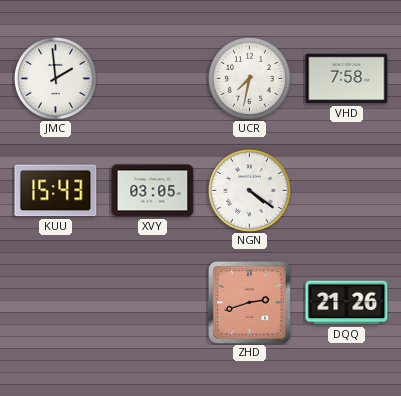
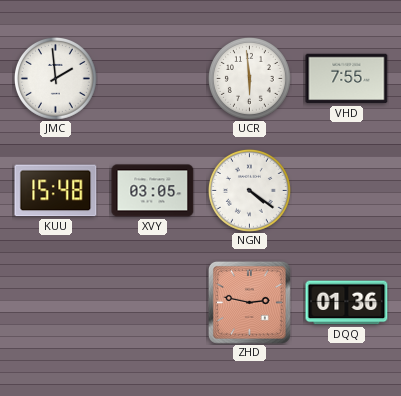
UCR: 7:32 -> 5:59 (249, 78)
VHD: 7:58 -> 7:55 (347, 79)
KUU: 15:43 -> 15:48 (56, 191)
ZHD: 2:42 -> 2:47 (249, 302)
DQQ: 21:26 -> 01:36 (347, 303)
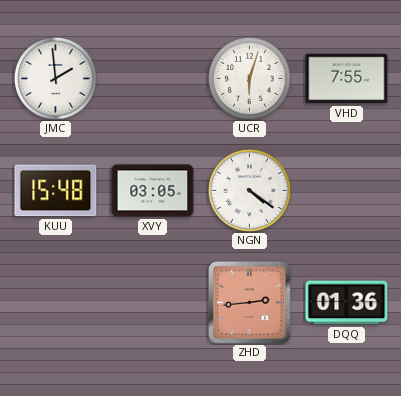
UCR: 5:59 -> 6:03 (249, 78)
ZHD: 2:47 -> 2:44 (249, 302)
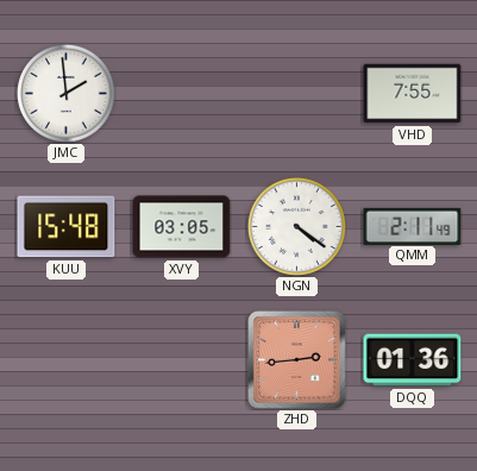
UCR: 6:03 -> none (249, 78)
QMM: none -> 2:11 (413, 226)
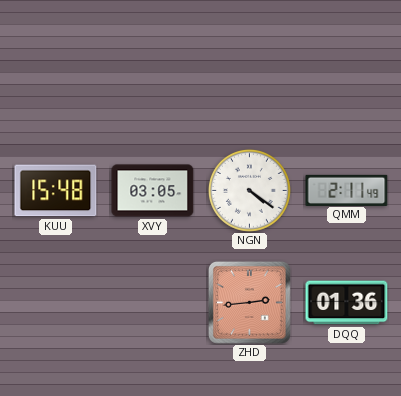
JMC: 1:59 -> none (65, 93)
VHD: 7:55 -> none (413, 94)
